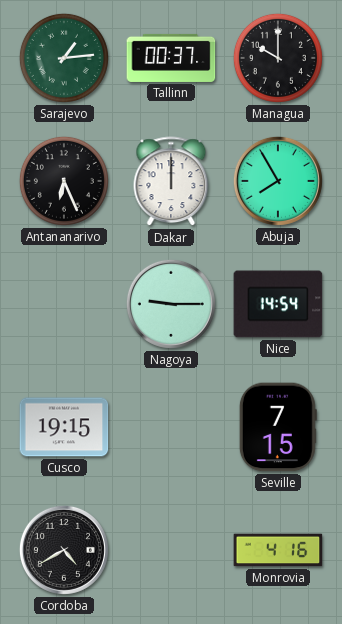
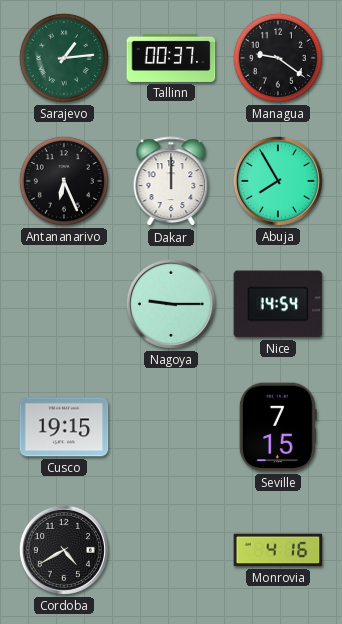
Managua: 10:00 -> 9:21 (278, 58)
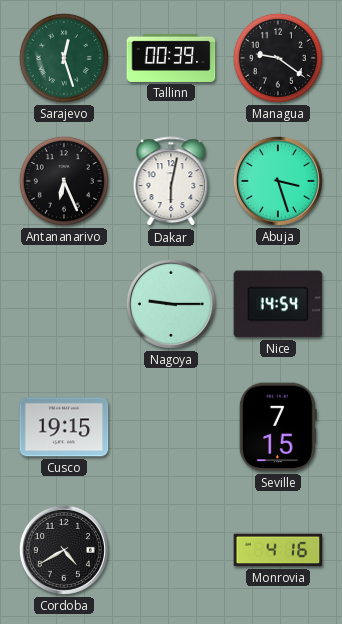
Sarajevo: 1:14 -> 12:27 (64, 58)
Tallinn: 00:37 -> 00:39 (171, 58)
Dakar: 12:00 -> 6:02 (171, 182)
Abuja: 7:55 -> 3:27 (278, 181)
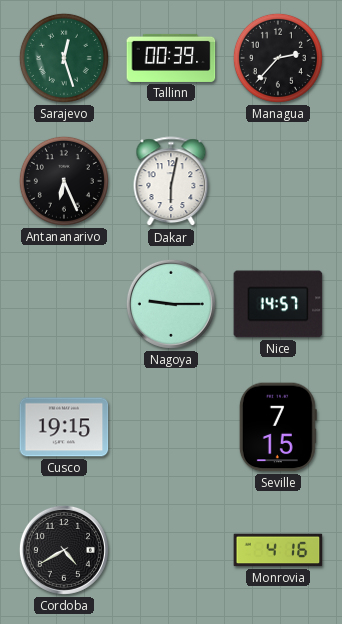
Managua: 9:21 -> 2:37 (278, 58)
Abuja: 3:27 -> none (278, 181)
Nice: 14:54 -> 14:57 (278, 304)
